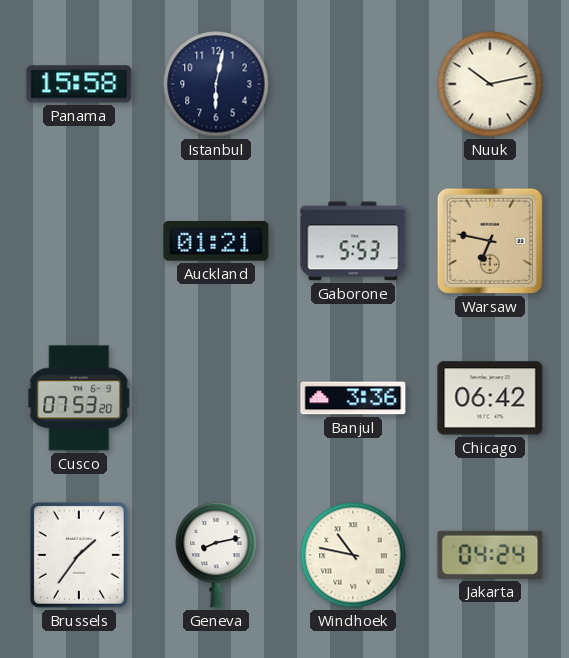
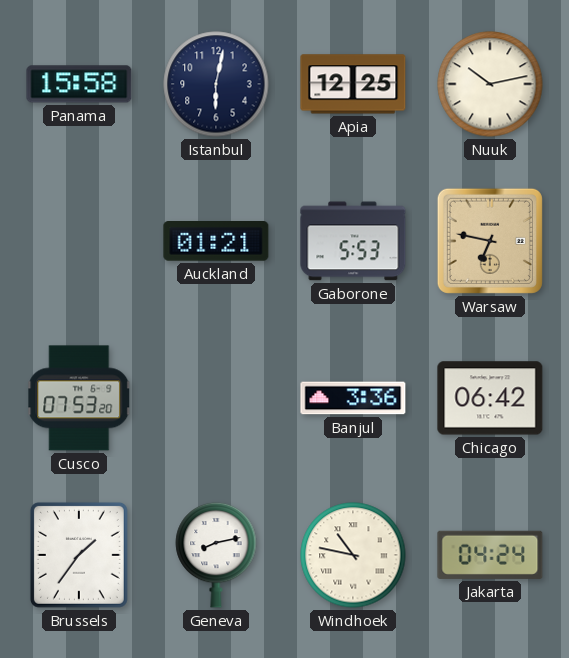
Apia: none -> 12:25 (353, 84)
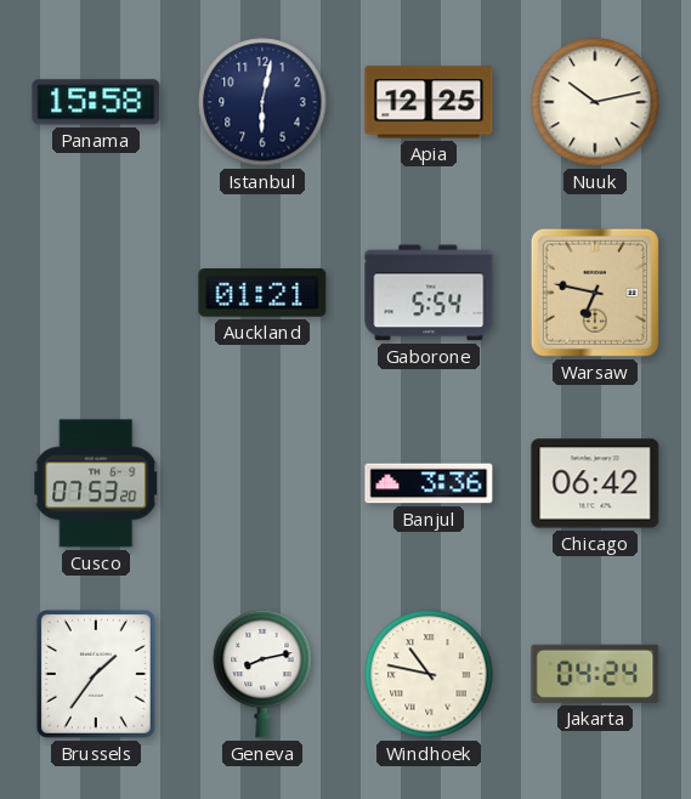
Gaborone: 5:53 -> 5:54 (429, 293)
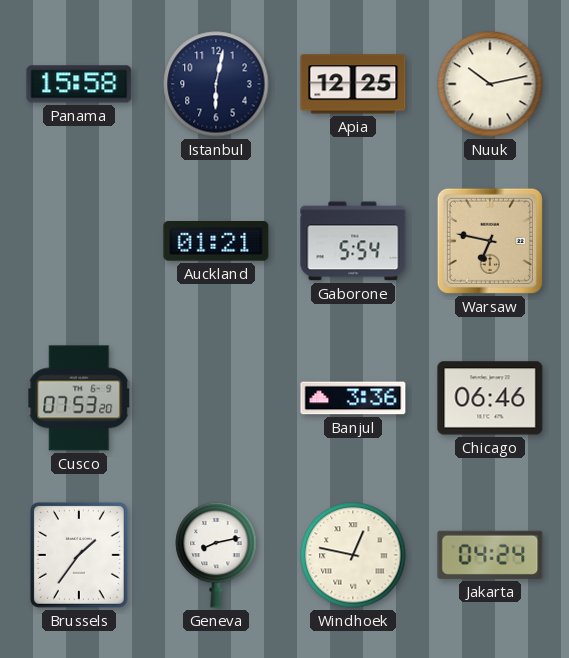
Chicago: 06:42 -> 06:46 (490, 398)
Windhoek: 10:47 -> 12:47 (353, 555)
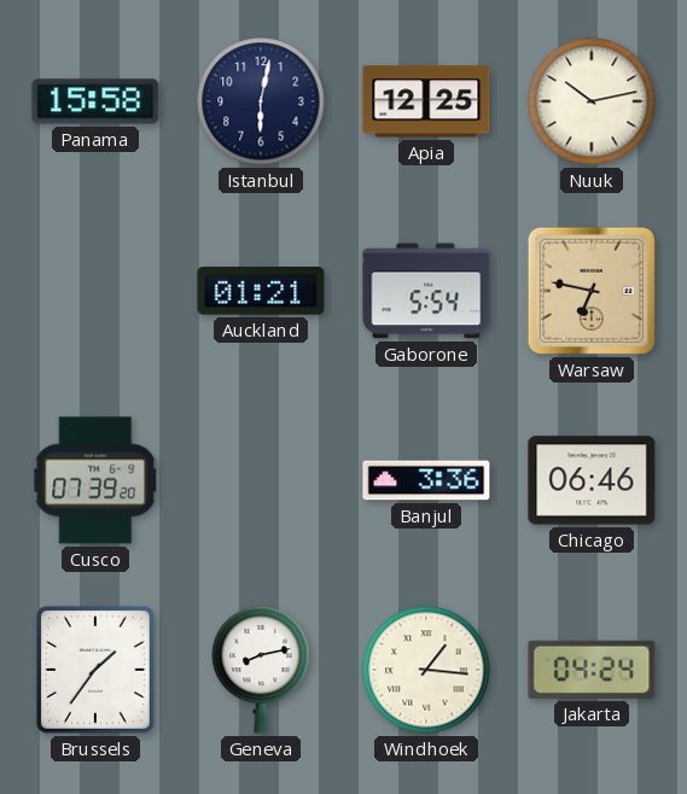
Cusco: 07:53 -> 07:39 (95, 480)
Windhoek: 12:47 -> 1:16 (426, 670)
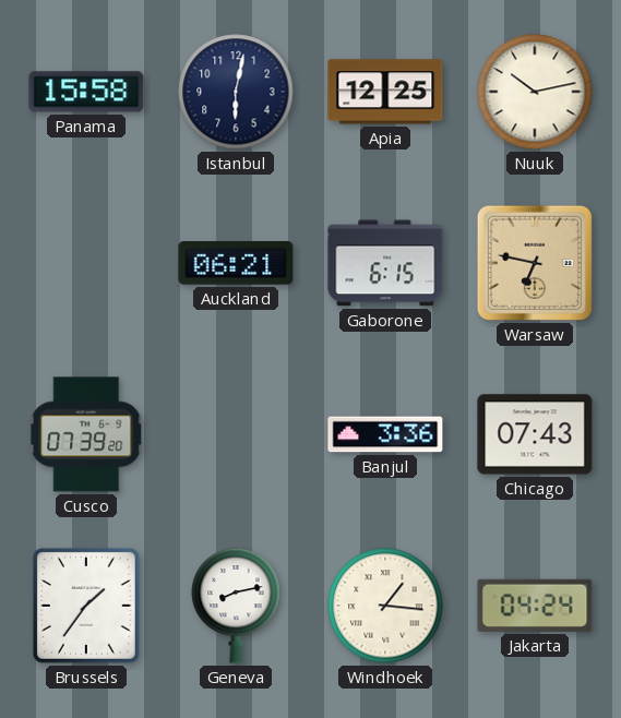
Auckland: 01:21 -> 06:21 (236, 264)
Gaborone: 5:54 -> 6:15 (385, 263)
Chicago: 06:46 -> 07:43 (535, 434)
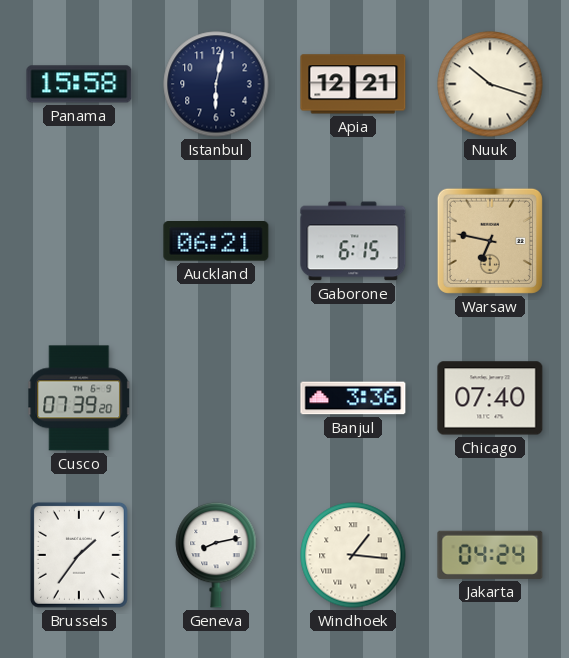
Apia: 12:25 -> 12:21 (353, 84)
Nuuk: 10:13 -> 10:18 (490, 84)
Chicago: 07:43 -> 07:40 (490, 398)
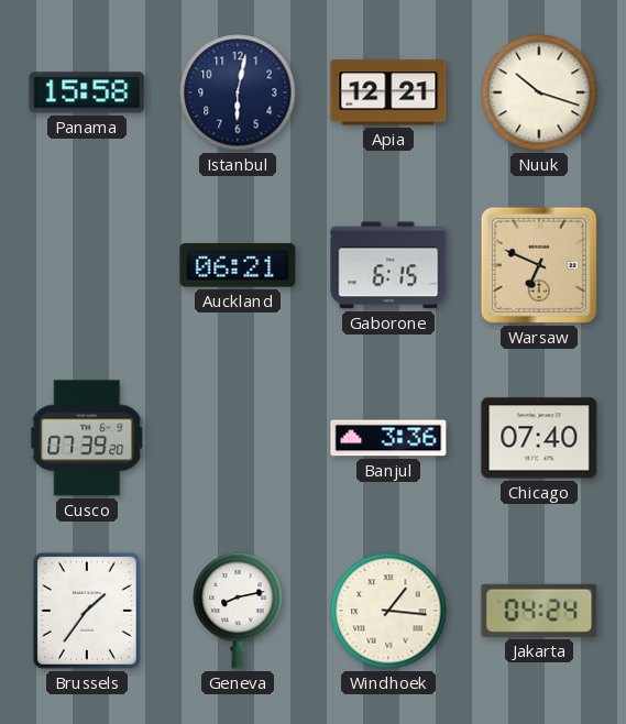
Warsaw: 6:47 -> 6:49 (539, 265)
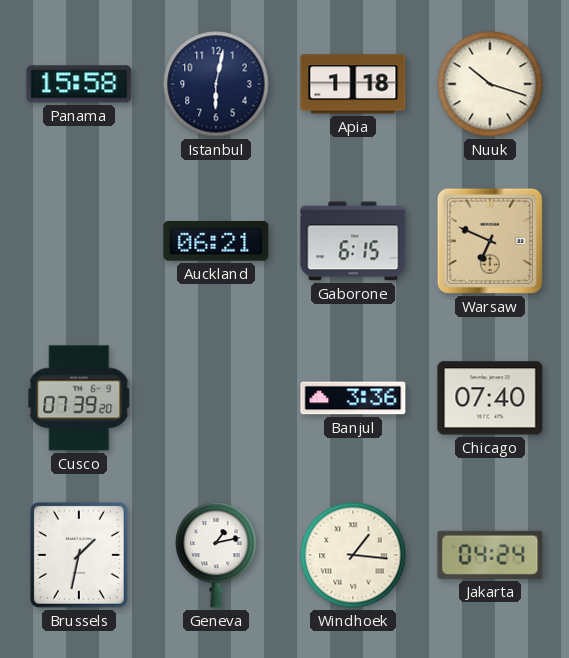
Apia: 12:21 -> 1:18 (353, 84)
Brussels: 1:36 -> 1:32 (79, 555)
Geneva: 8:13 -> 1:13 (216, 555)
